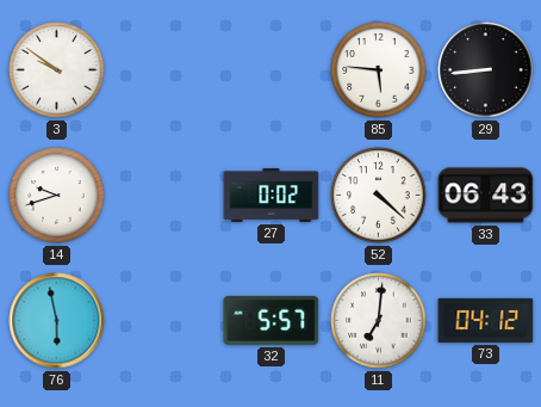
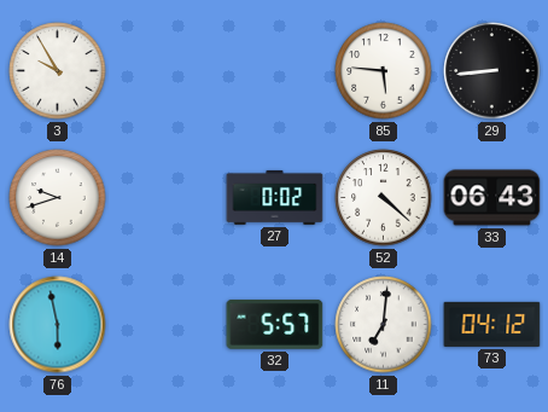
3: 9:51 -> 9:55 (58, 71)
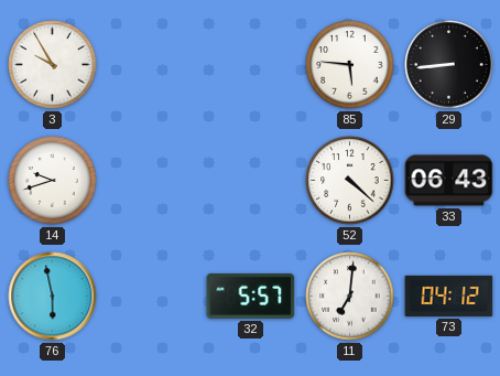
27: 0:02 -> none (275, 197)
